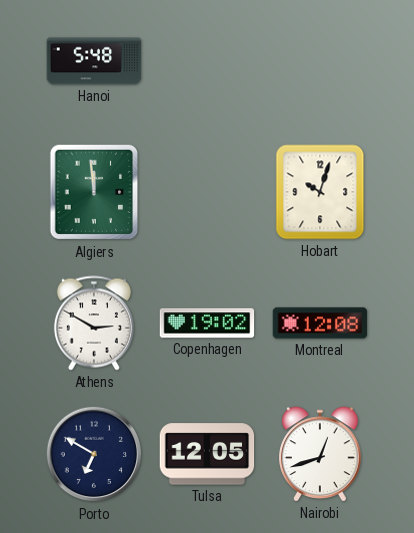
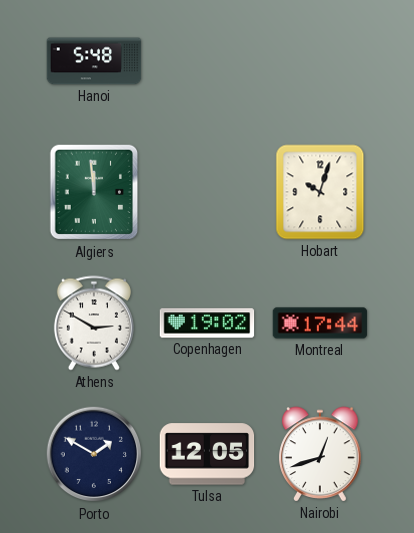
Montreal: 12:08 -> 17:44 (320, 323)
Porto: 6:50 -> 1:50 (94, 454)
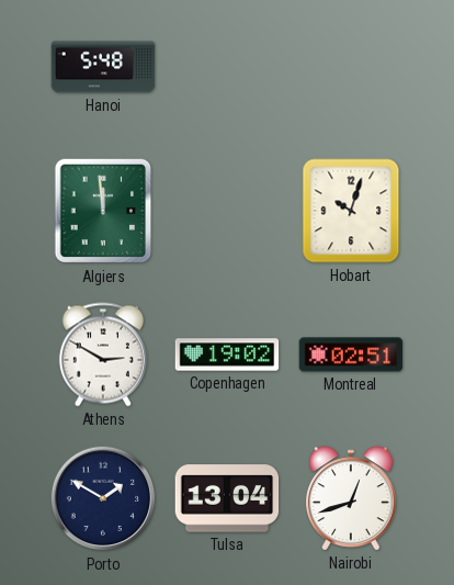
Montreal: 17:44 -> 02:51 (351, 355)
Tulsa: 12:05 -> 13:04 (227, 498)
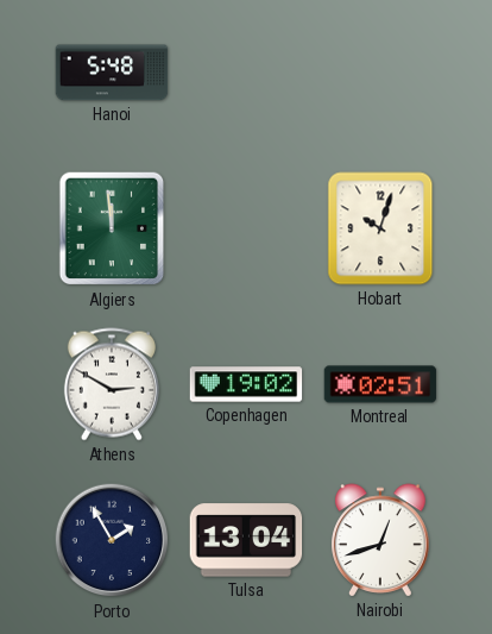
Porto: 1:50 -> 1:55 (112, 540)
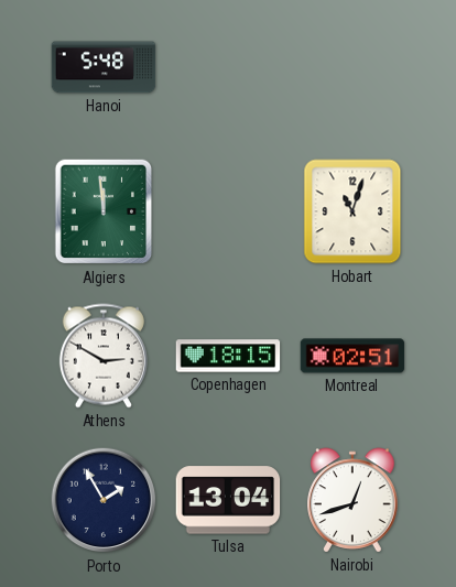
Hobart: 10:03 -> 11:03 (352, 211)
Copenhagen: 19:02 -> 18:15 (228, 356)
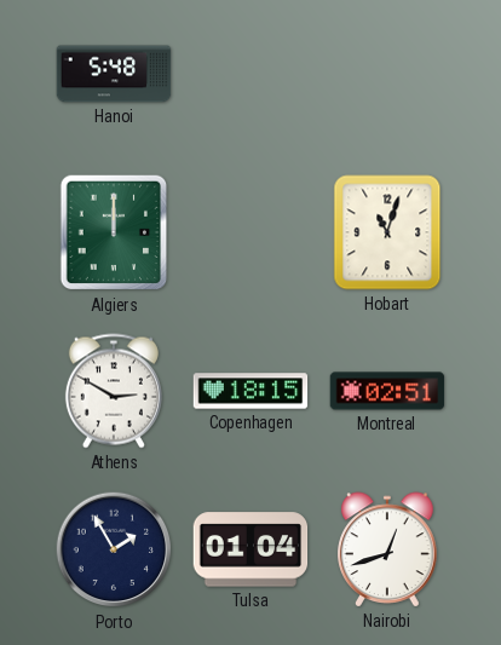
Algiers: 11:59 -> 12:00 (114, 232)
Tulsa: 13:04 -> 01:04 (250, 549)
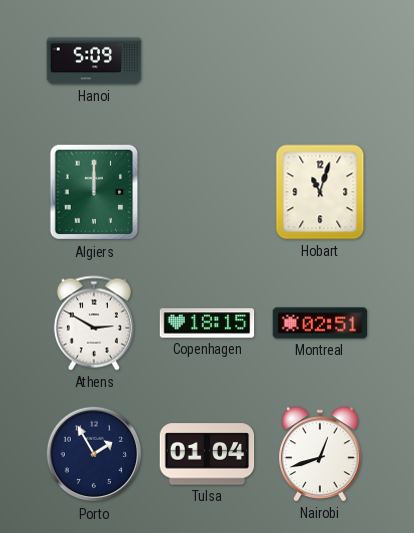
Hanoi: 5:48 -> 5:09 (94, 61)
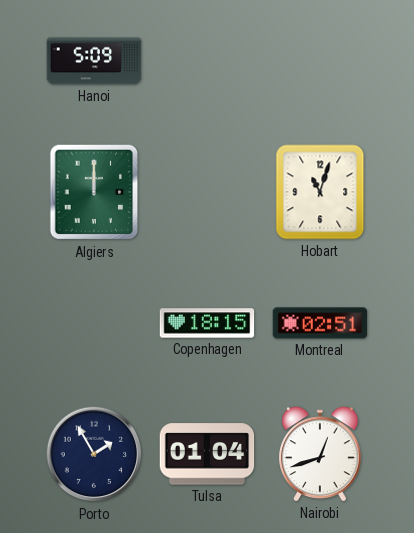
Athens: 2:50 -> none (94, 323)
